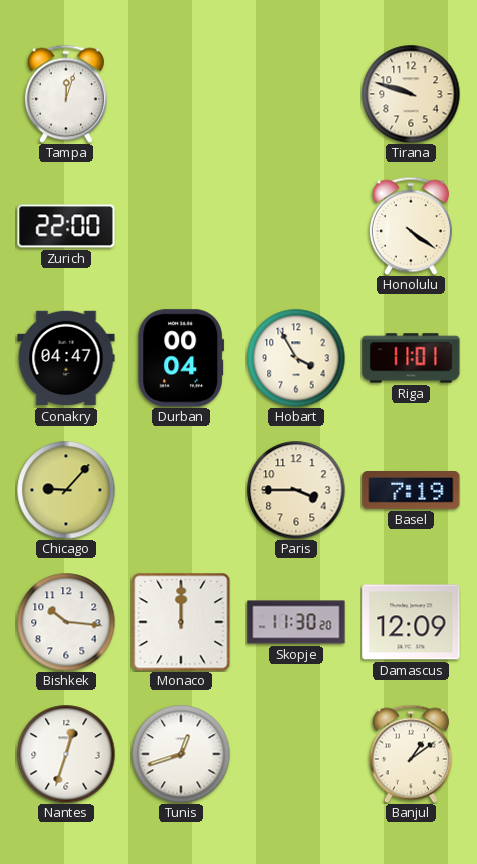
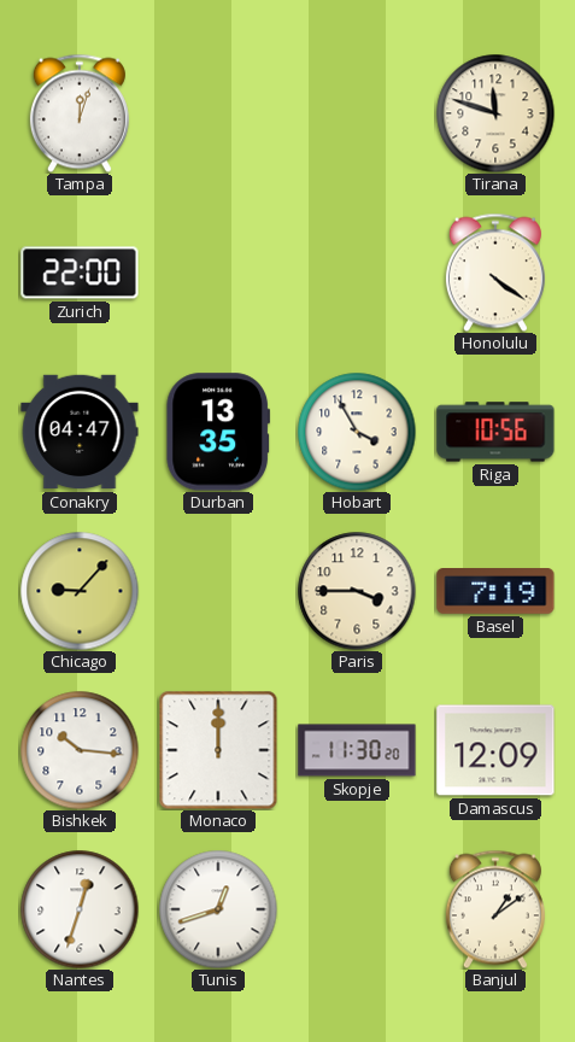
Tirana: 9:48 -> 11:48 (495, 113)
Durban: 00:04 -> 13:35 (218, 432)
Riga: 11:01 -> 10:56 (495, 432)
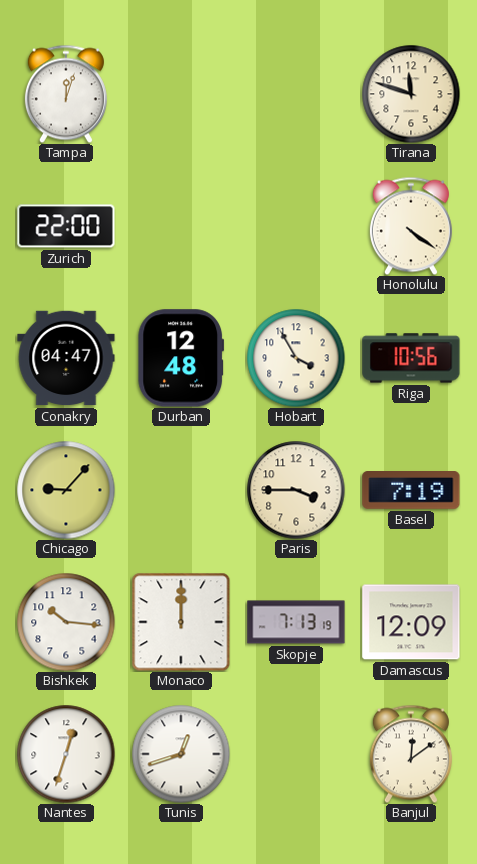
Durban: 13:35 -> 12:48 (181, 358)
Skopje: 11:30 -> 7:13 (296, 622)
Banjul: 1:09 -> 12:09 (411, 754)
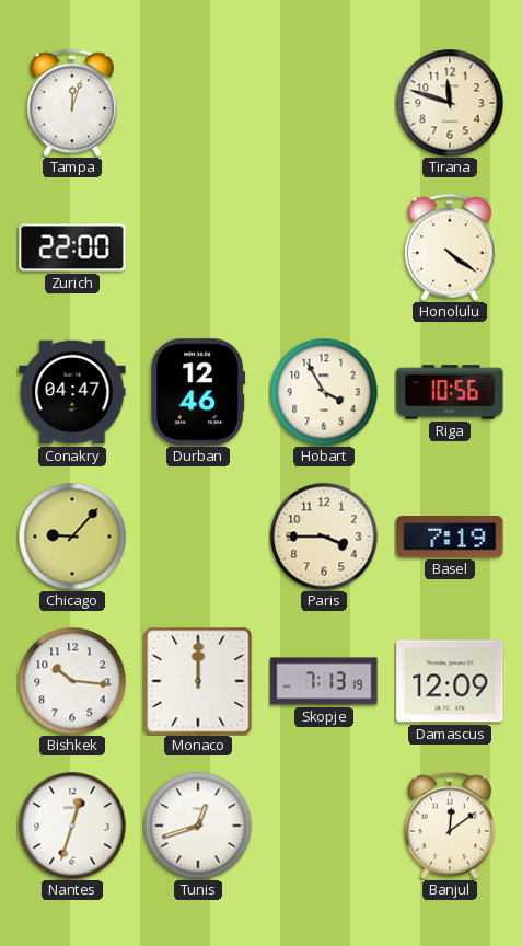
Durban: 12:48 -> 12:46 (198, 392)
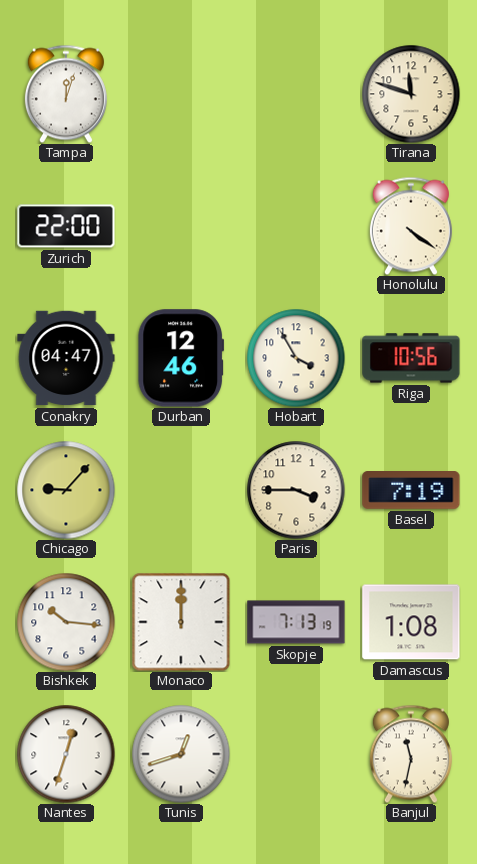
Damascus: 12:09 -> 1:08 (411, 622)
Banjul: 12:09 -> 11:32 (411, 754)
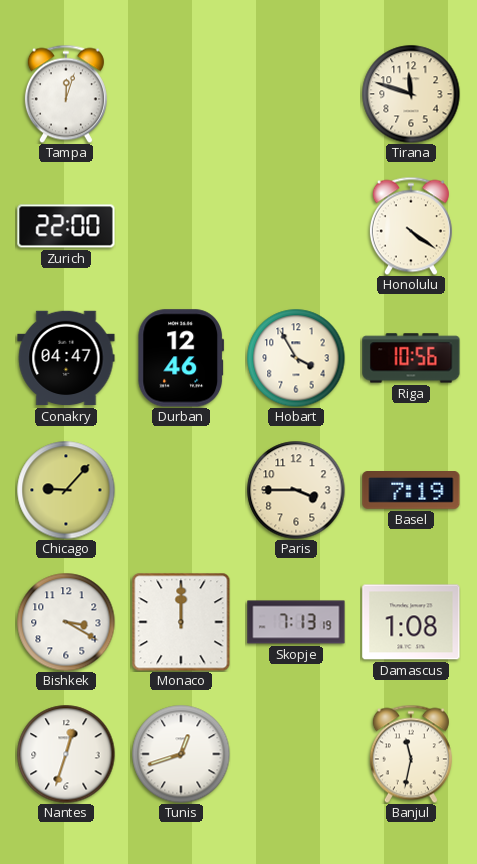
Bishkek: 10:16 -> 3:20 (66, 622)
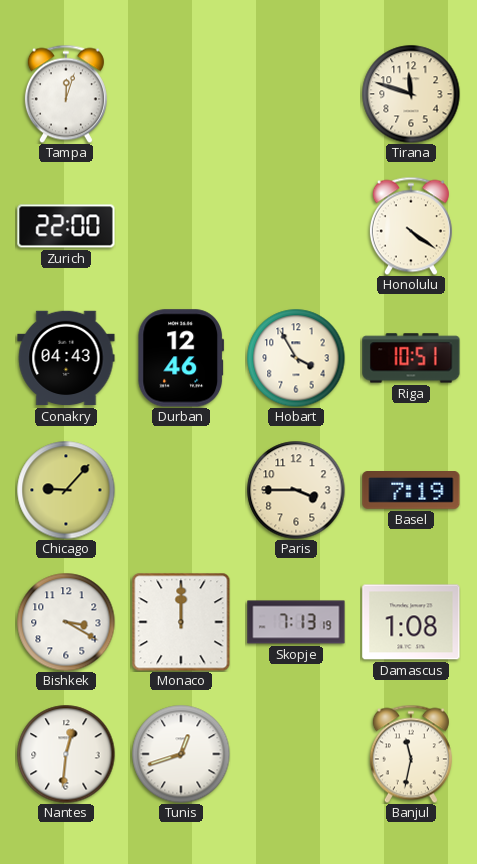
Conakry: 04:47 -> 04:43 (66, 358)
Riga: 10:56 -> 10:51 (411, 358)
Nantes: 12:33 -> 12:31 (66, 754)
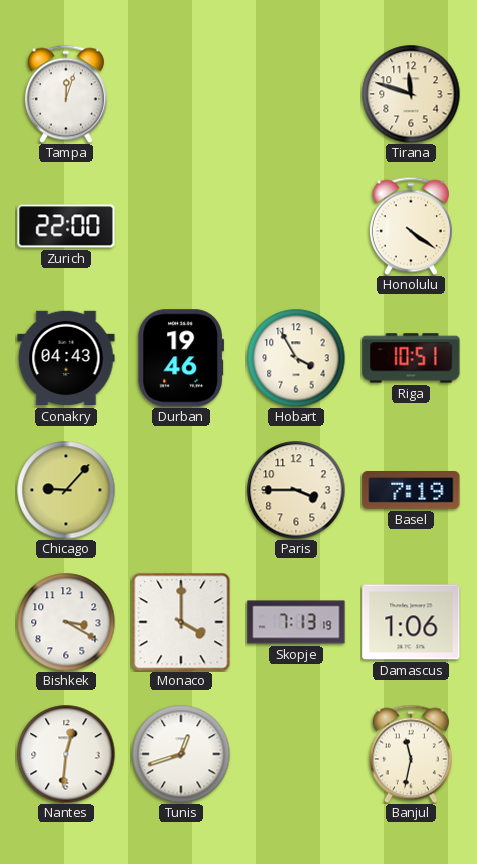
Durban: 12:46 -> 19:46 (181, 358)
Monaco: 12:00 -> 4:00 (181, 622)
Damascus: 1:08 -> 1:06 (411, 622)
